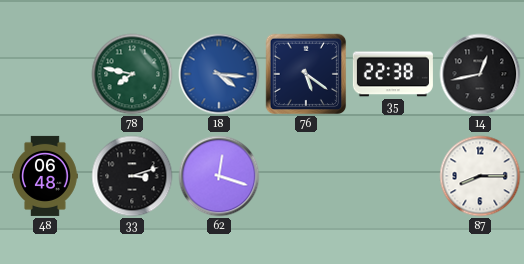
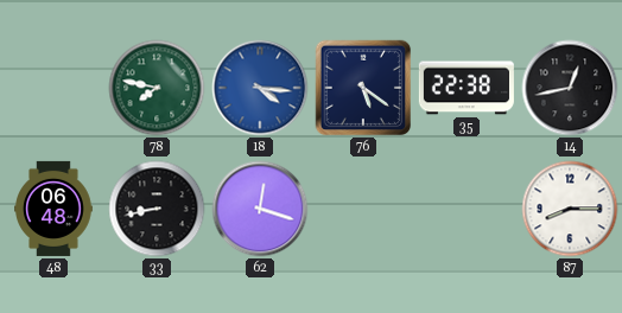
33: 3:12 -> 8:43 (157, 209)
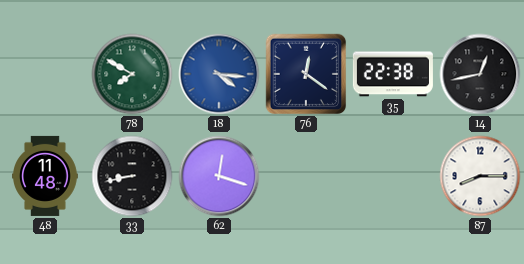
78: 7:47 -> 7:50 (132, 74)
76: 5:21 -> 12:21 (306, 74)
48: 06:48 -> 11:48 (46, 176)
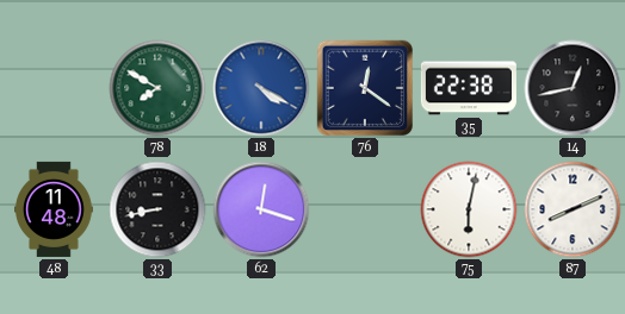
18: 4:16 -> 4:20 (261, 88)
75: none -> 6:02 (469, 209)
87: 8:15 -> 8:11 (573, 209)
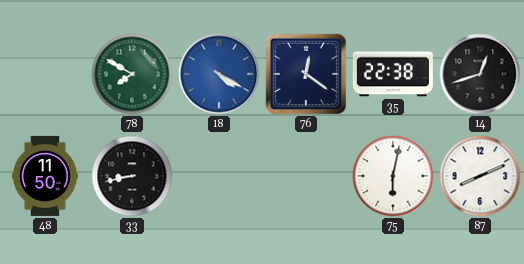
14: 12:43 -> 12:42 (480, 74)
48: 11:48 -> 11:50 (46, 176)
62: 12:18 -> none (261, 209)
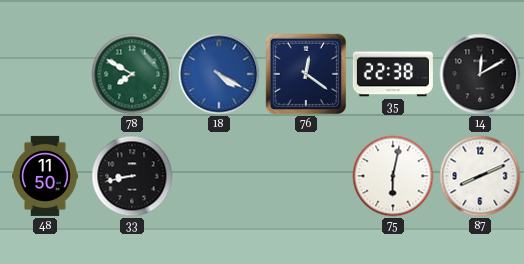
14: 12:42 -> 12:10 (480, 74)
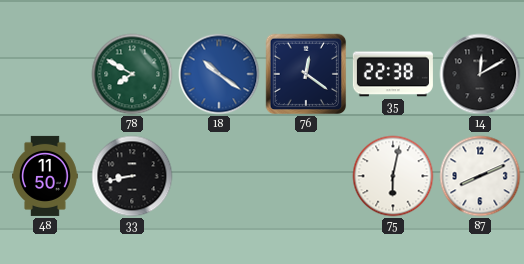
18: 4:20 -> 10:21 (219, 74)
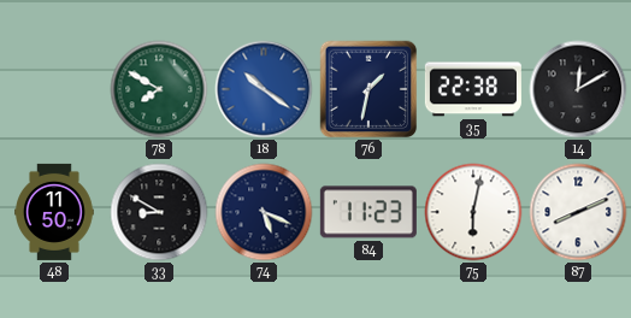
76: 12:21 -> 1:32 (368, 89)
33: 8:43 -> 8:50 (159, 212)
74: none -> 5:19 (264, 212)
84: none -> 11:23 (368, 212)
